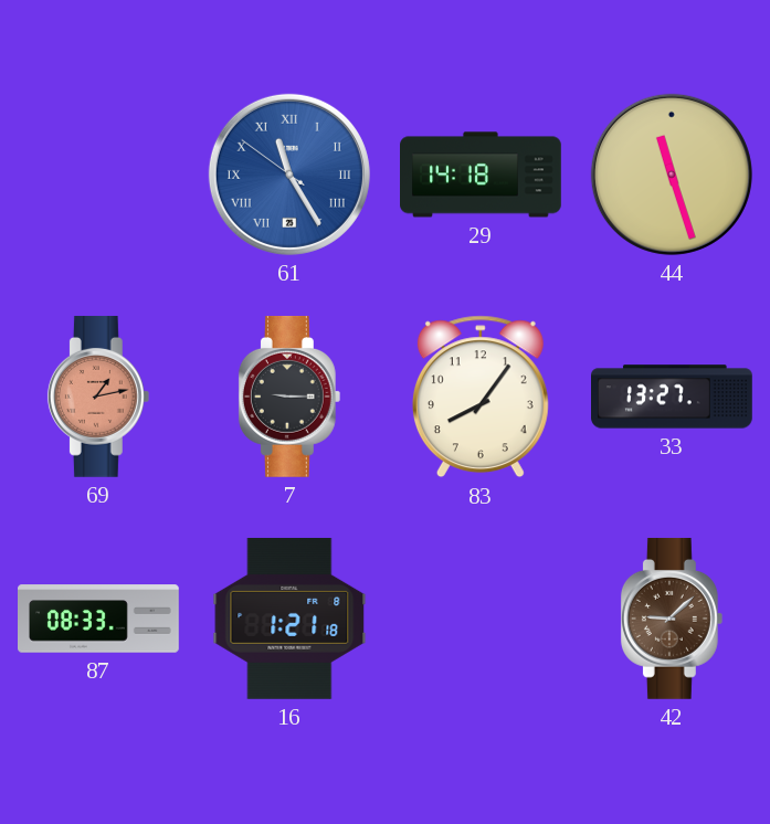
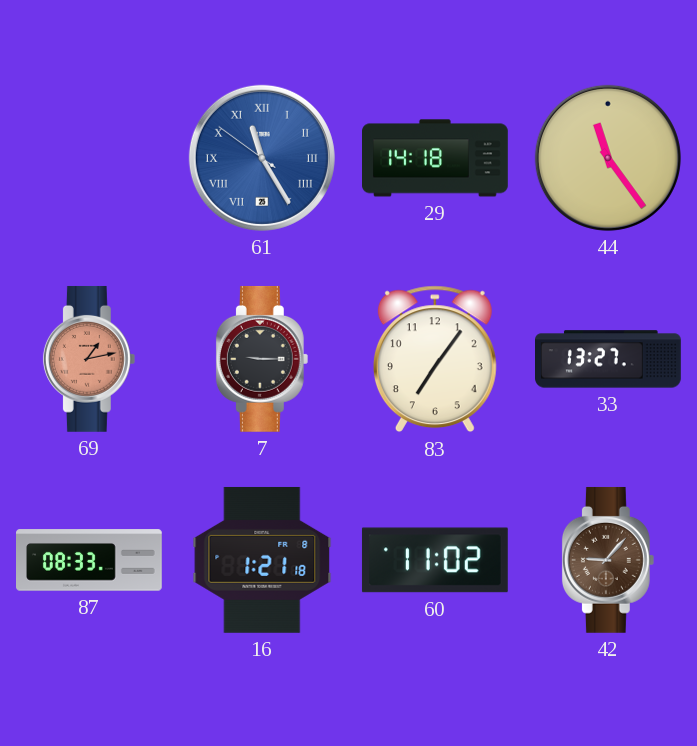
44: 11:27 -> 11:24 (608, 158)
83: 8:06 -> 7:06 (435, 359)
60: none -> 11:02 (435, 560)
42: 9:08 -> 9:07 (608, 560)
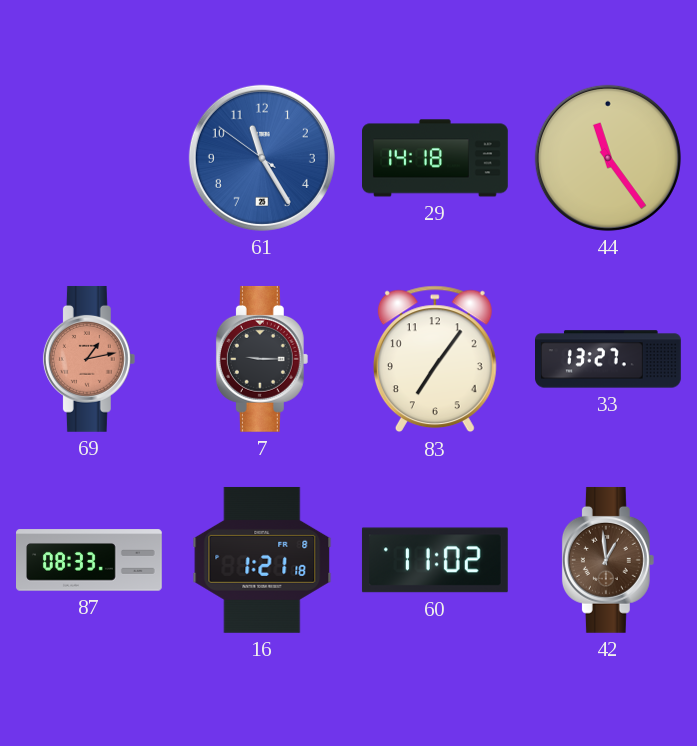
61 numerals: Roman -> Arabic (262, 158)
42: 9:07 -> 12:59 (608, 560)
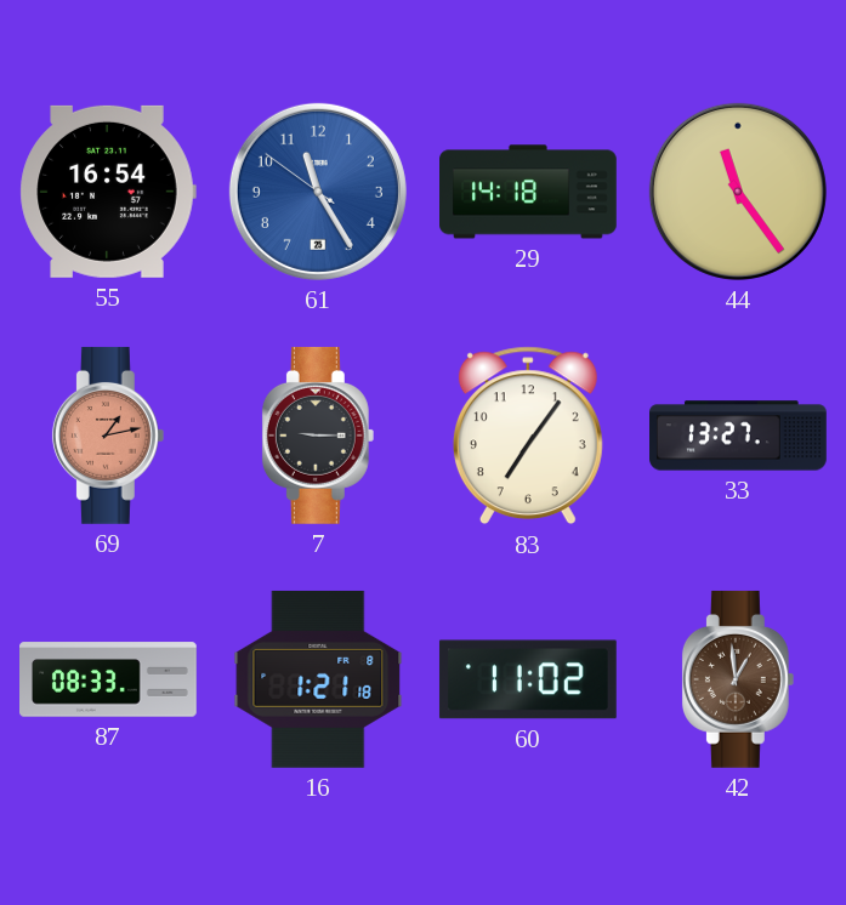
55: none -> 16:54 (108, 192)
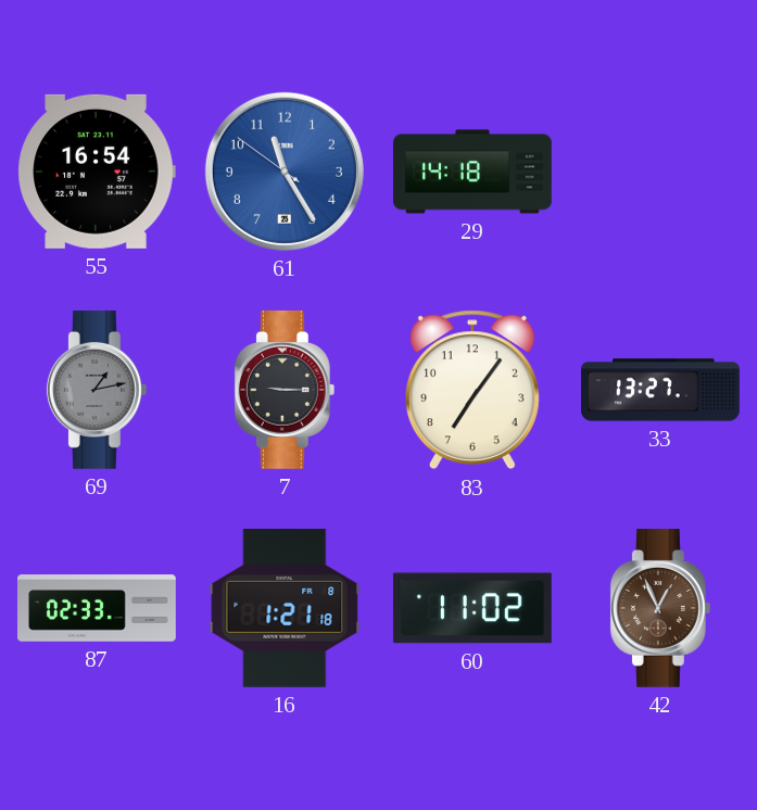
44: 11:24 -> none (738, 192)
69 dial: salmon -> grey (97, 390)
87: 08:33 -> 02:33 (98, 608)
42: 12:59 -> 12:56 (660, 608)
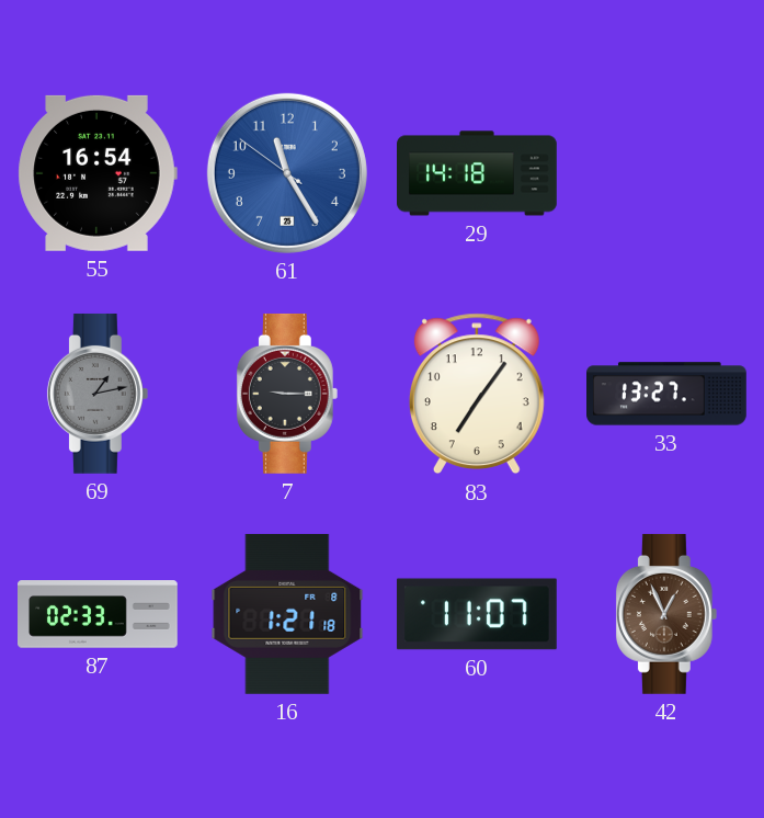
60: 11:02 -> 11:07 (477, 614)
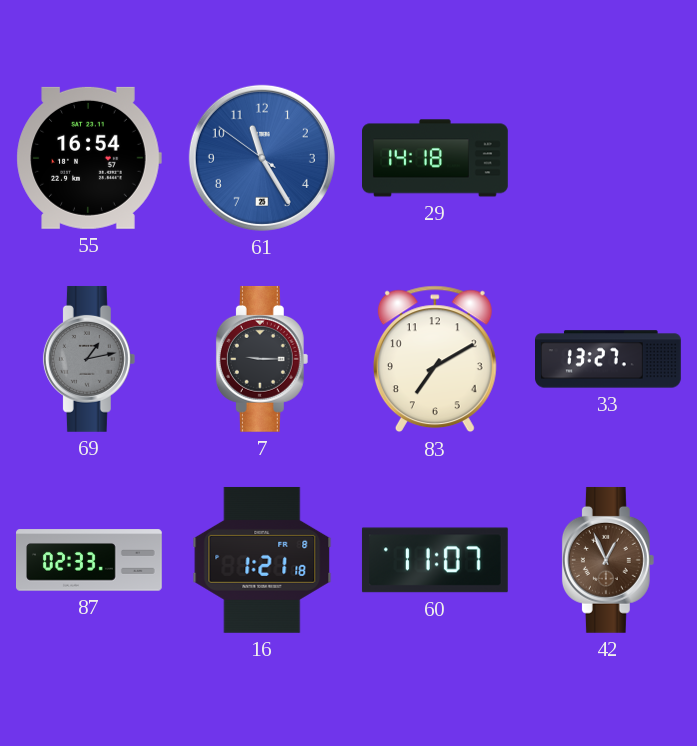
83: 7:06 -> 7:10 (435, 359)
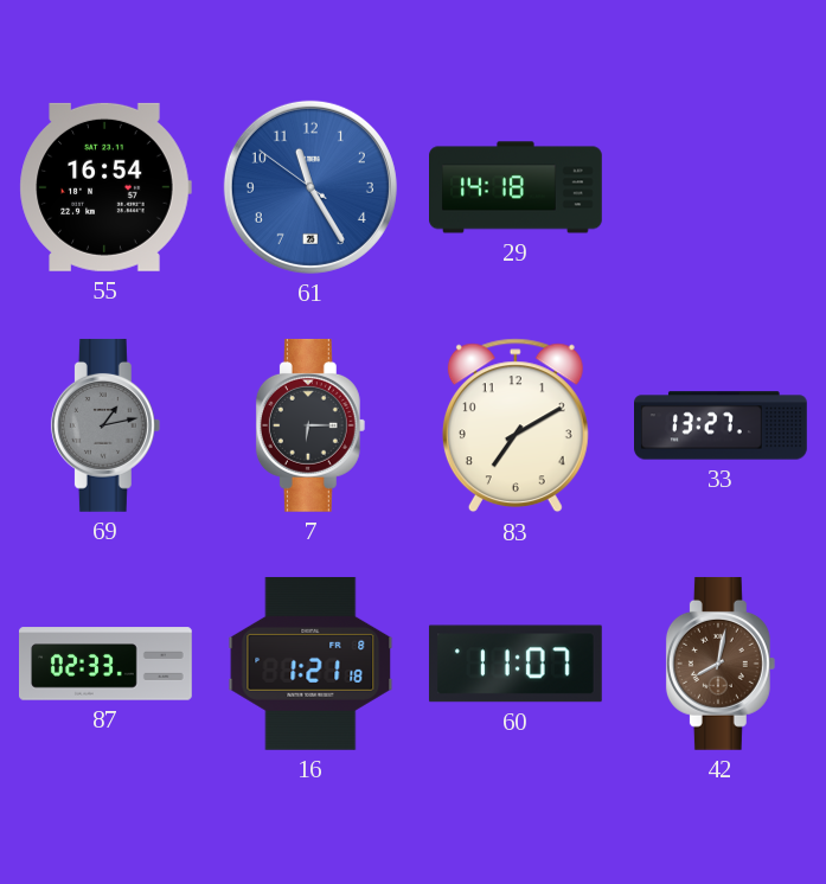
7: 9:15 -> 6:15 (310, 425)
42: 12:56 -> 8:02 (721, 664)
